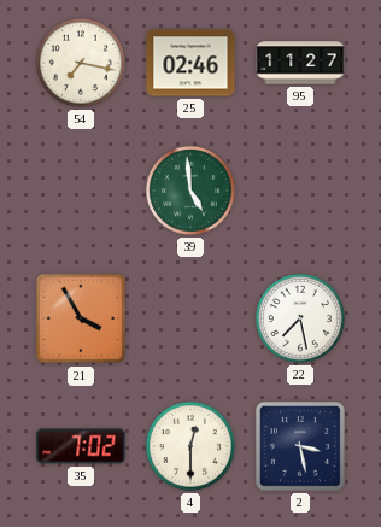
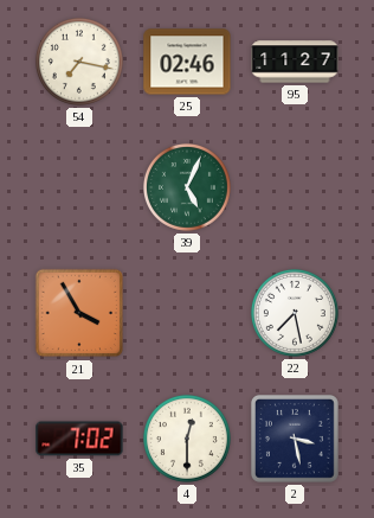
39: 4:59 -> 5:04 (187, 187)
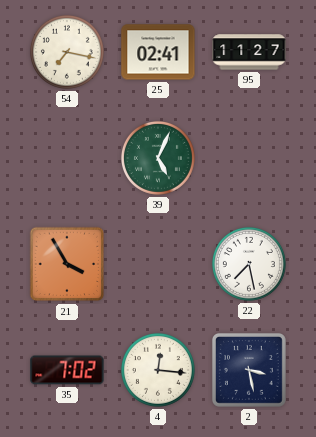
25: 02:46 -> 02:41 (158, 52)
4: 12:30 -> 12:16 (158, 370)
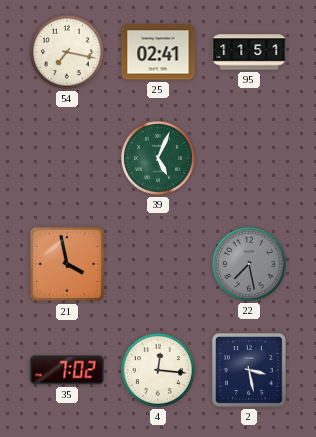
95: 11:27 -> 11:51 (249, 52)
21: 3:55 -> 3:58 (67, 264)
22 dial: white -> grey (249, 264)
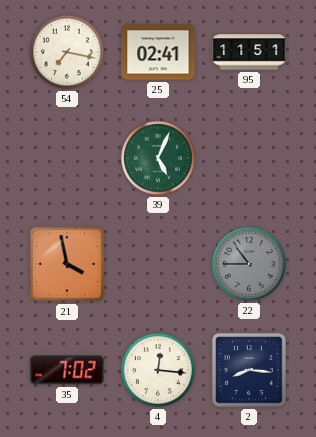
22: 7:28 -> 10:45 (249, 264)
2: 3:28 -> 8:16 (249, 370)
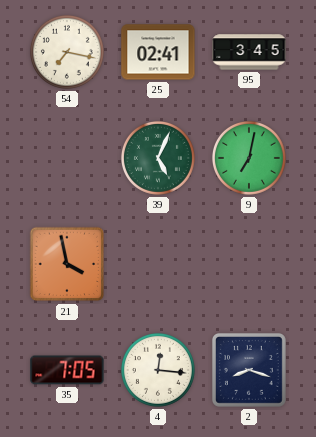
95: 11:51 -> 3:45 (249, 52)
9: none -> 7:02 (249, 158)
22: 10:45 -> none (249, 264)
35: 7:02 -> 7:05 (67, 370)
2: 8:16 -> 8:18 (249, 370)
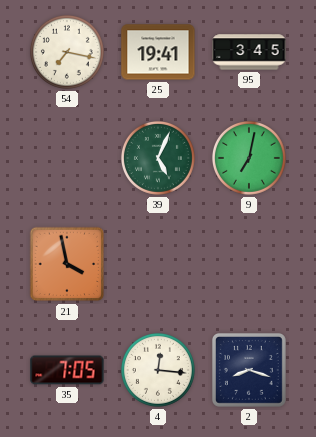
25: 02:41 -> 19:41 (158, 52)
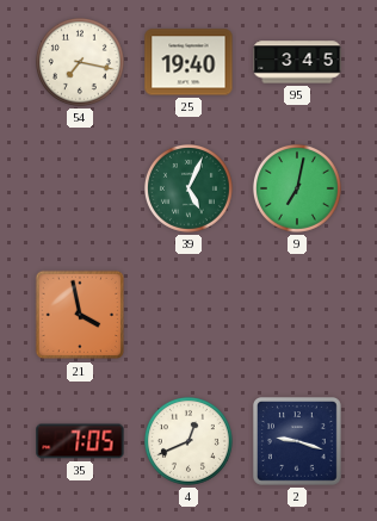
25: 19:41 -> 19:40 (188, 62)
4: 12:16 -> 12:41 (188, 441)
2: 8:18 -> 9:18 (297, 441)
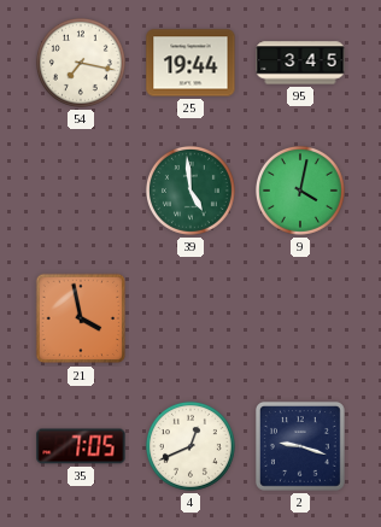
25: 19:40 -> 19:44 (190, 63)
39: 5:04 -> 4:59 (190, 191)
9: 7:02 -> 4:02 (300, 191)
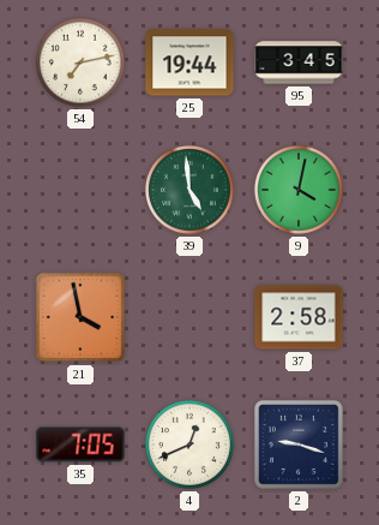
54: 7:17 -> 7:13 (80, 62)
37: none -> 2:58 (299, 317)
